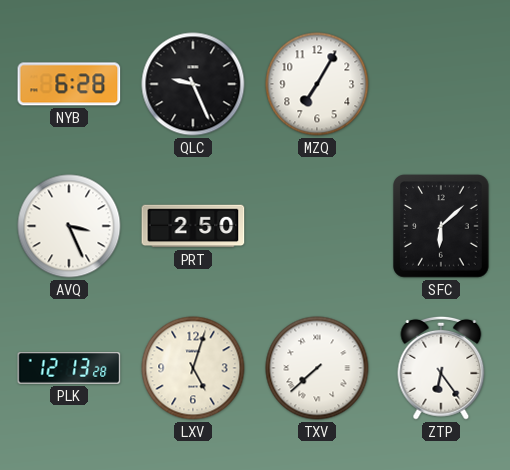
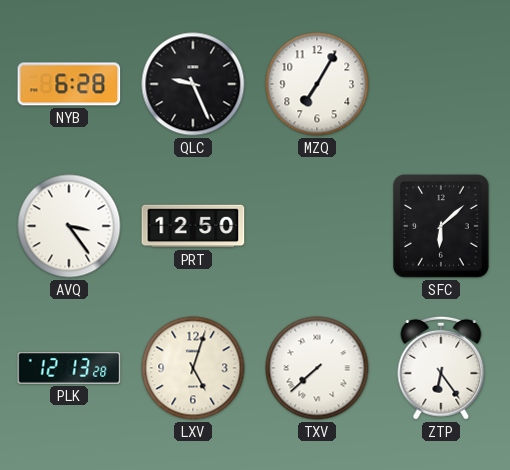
AVQ: 3:26 -> 3:24 (69, 226)
PRT: 2:50 -> 12:50 (193, 226)
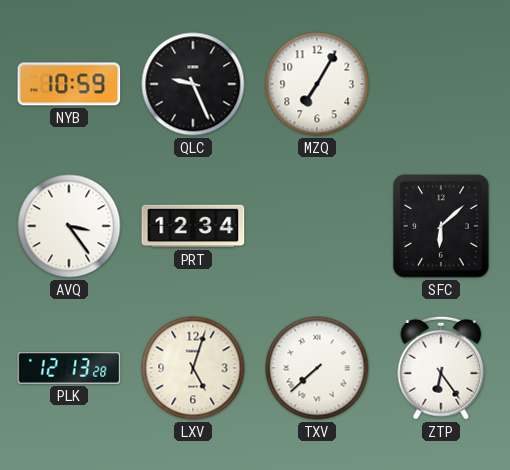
NYB: 6:28 -> 10:59 (69, 84)
PRT: 12:50 -> 12:34 (193, 226)
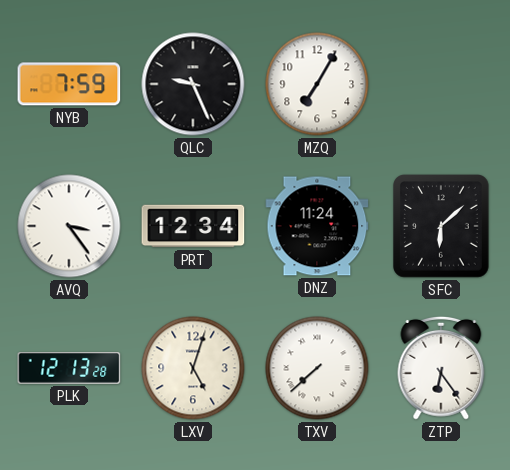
NYB: 10:59 -> 7:59 (69, 84)
DNZ: none -> 11:24 (317, 226)
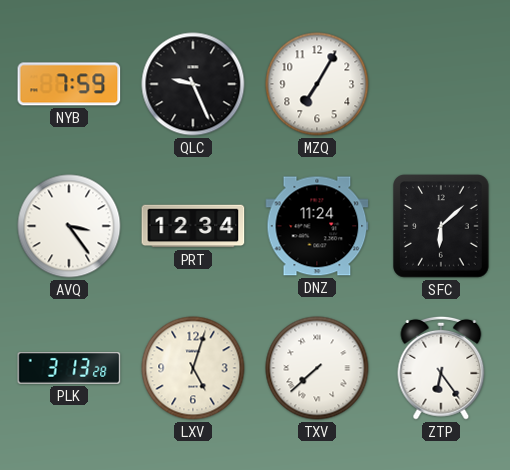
PLK: 12:13 -> 3:13 (69, 369)
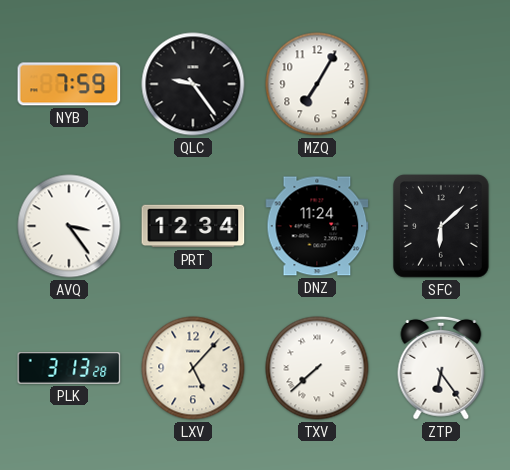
QLC: 9:26 -> 9:24 (193, 84)
LXV: 5:03 -> 5:07 (193, 368)
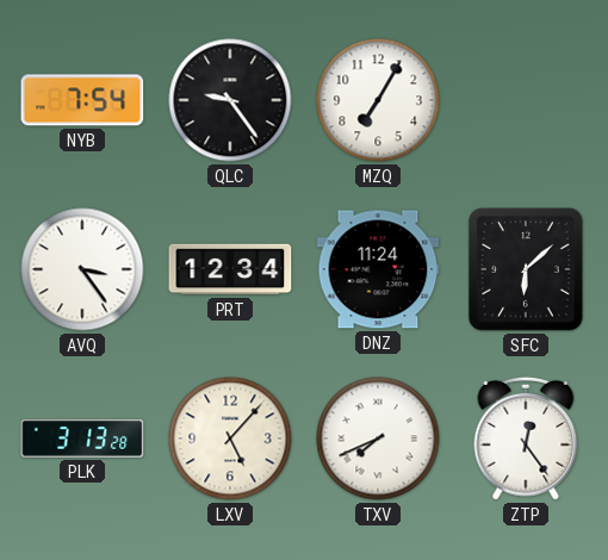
NYB: 7:59 -> 7:54 (82, 100)
TXV: 7:38 -> 7:41 (378, 438)
ZTP: 6:24 -> 12:24 (526, 438)
